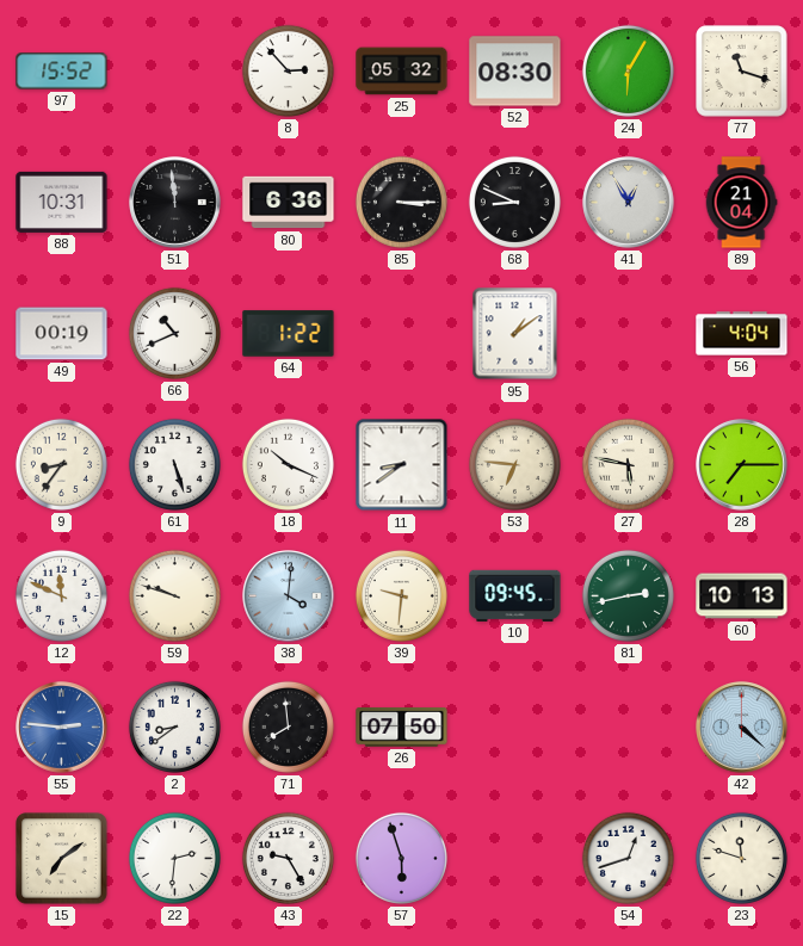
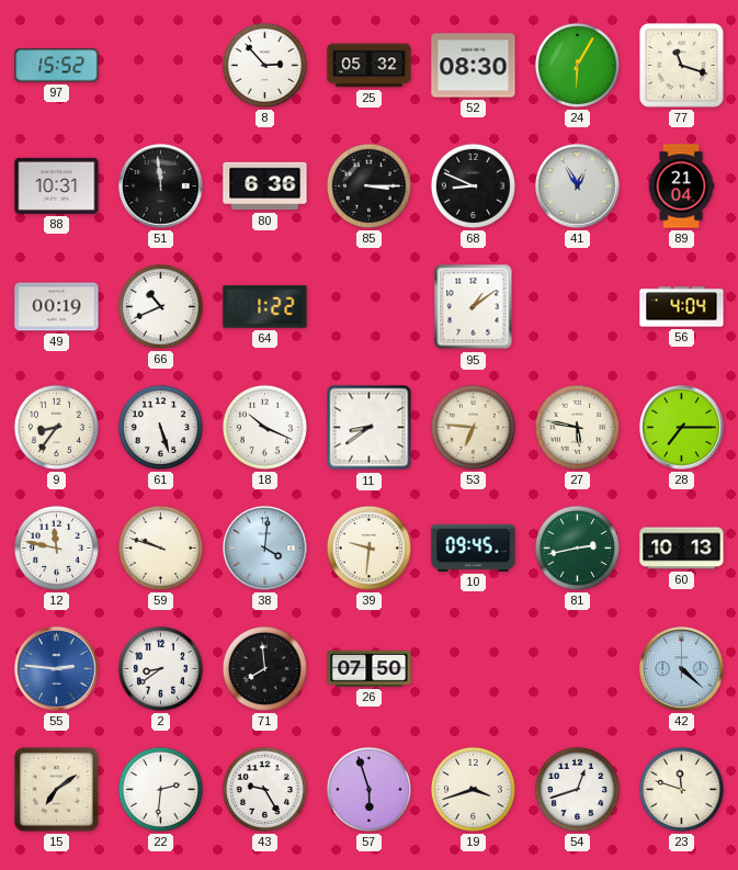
12: 11:49 -> 11:47 (56, 547)
19: none -> 3:42 (473, 789)
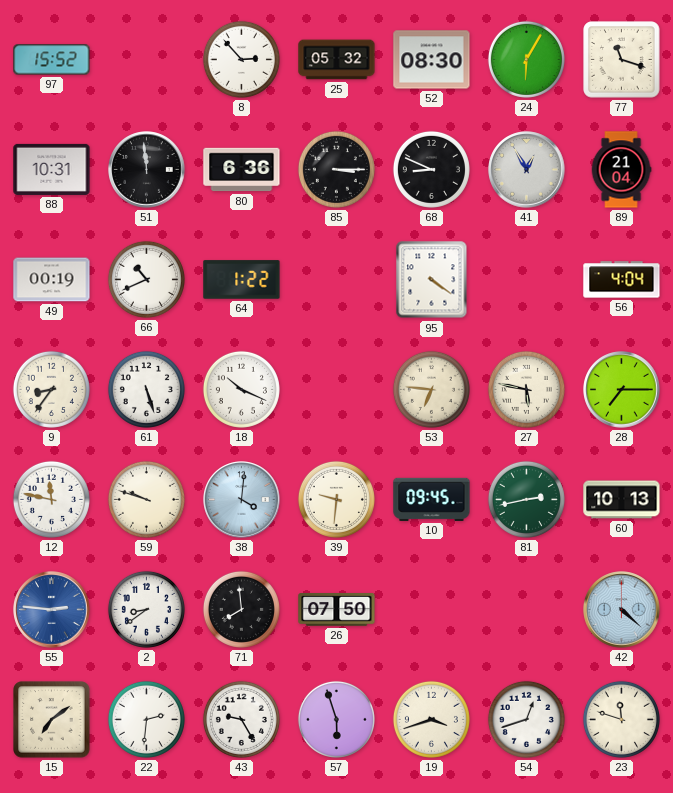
95: 1:09 -> 4:21 (432, 280)
11: 8:39 -> none (370, 428)
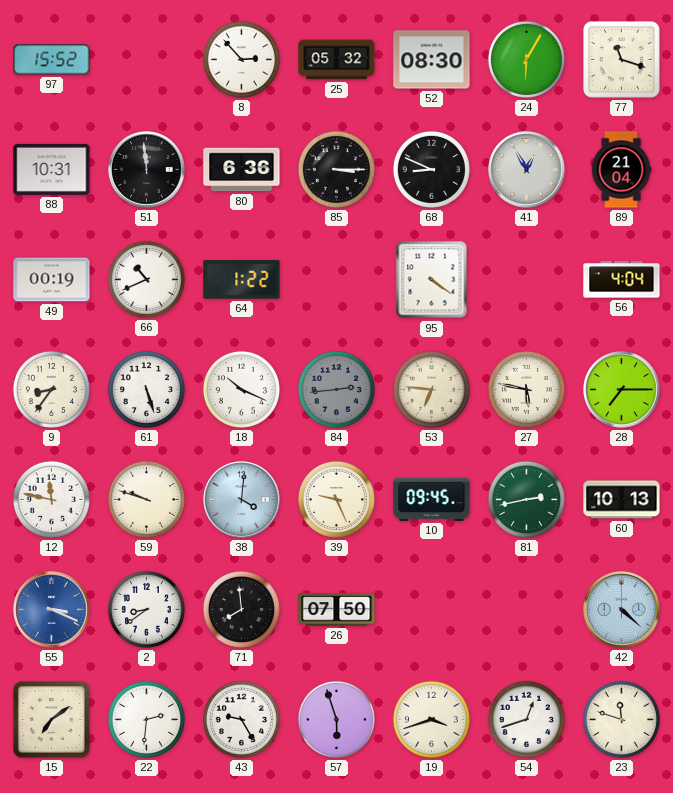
84: none -> 2:44 (336, 389)
39: 9:31 -> 9:26 (336, 499)
55: 2:46 -> 3:19 (52, 610)
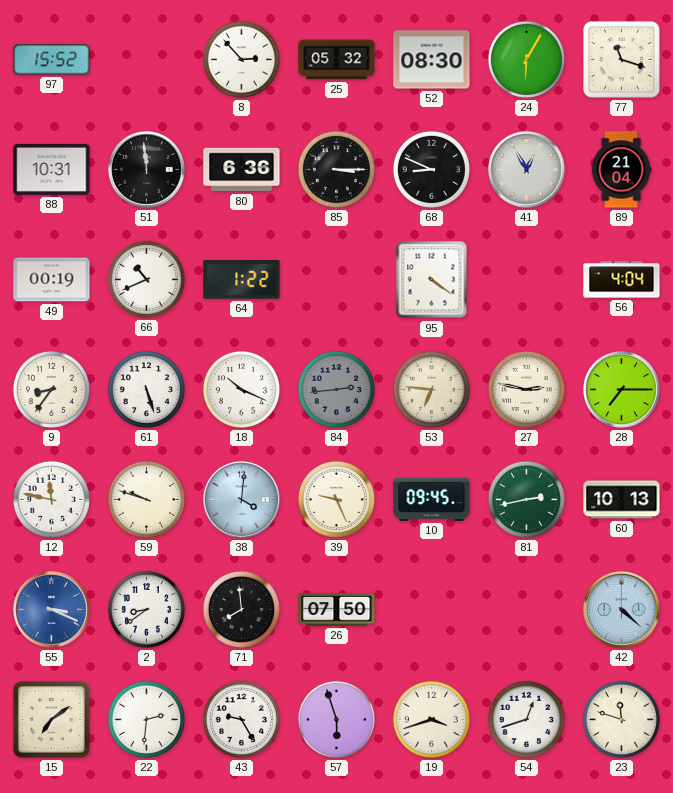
27: 5:47 -> 2:47 (526, 389)
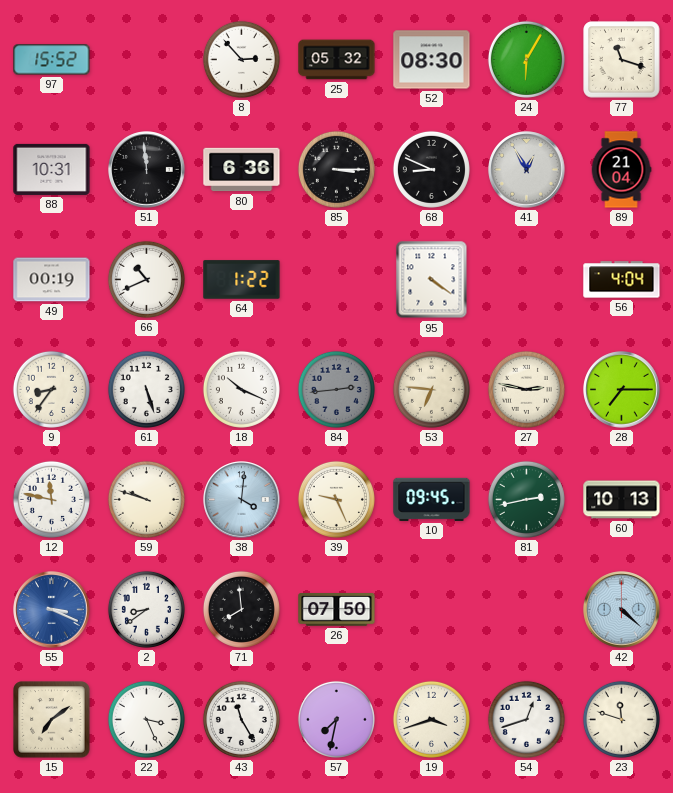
22: 2:31 -> 3:26 (146, 719)
43: 9:25 -> 11:25 (241, 719)
57: 5:57 -> 7:32 (336, 719)
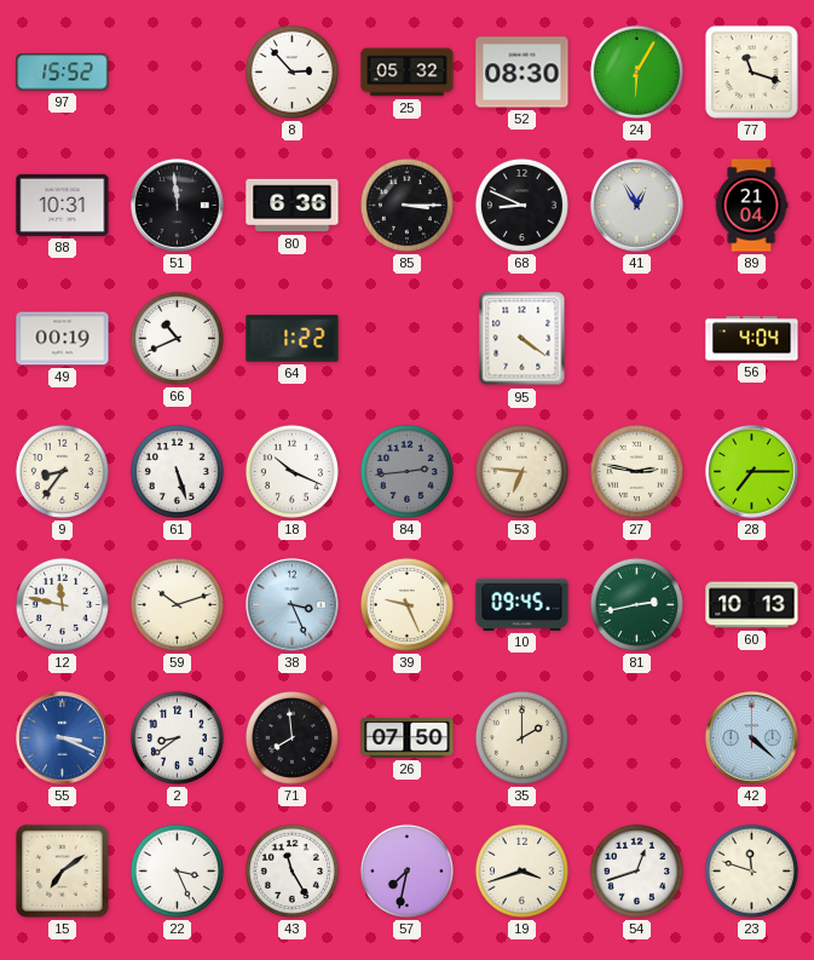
59: 9:48 -> 10:12 (177, 604)
38: 4:01 -> 3:26 (293, 605)
35: none -> 2:00 (521, 737)
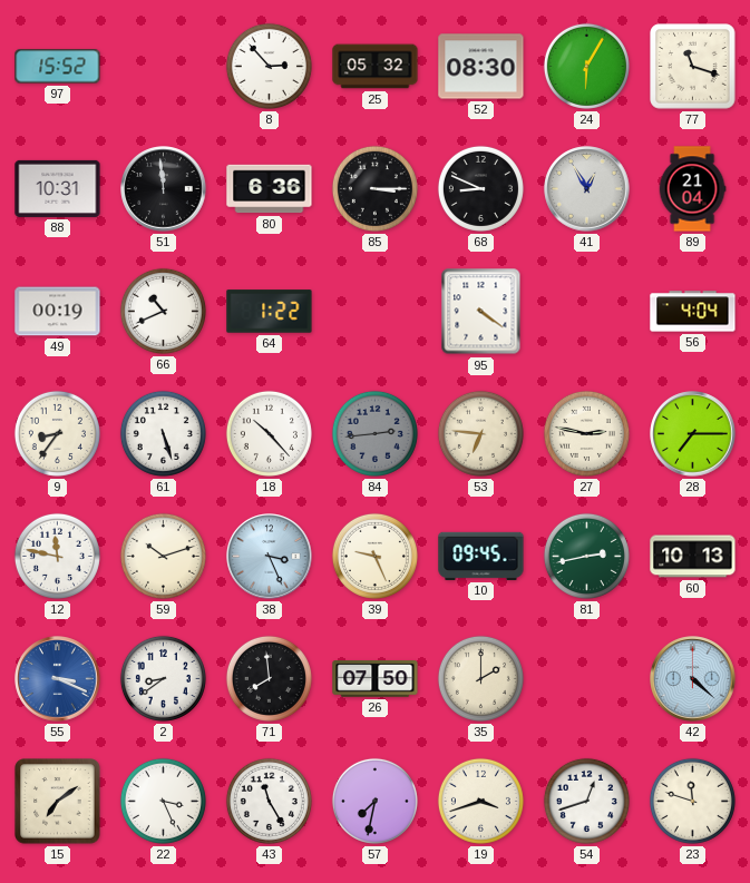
18: 10:19 -> 10:23 (269, 433)
